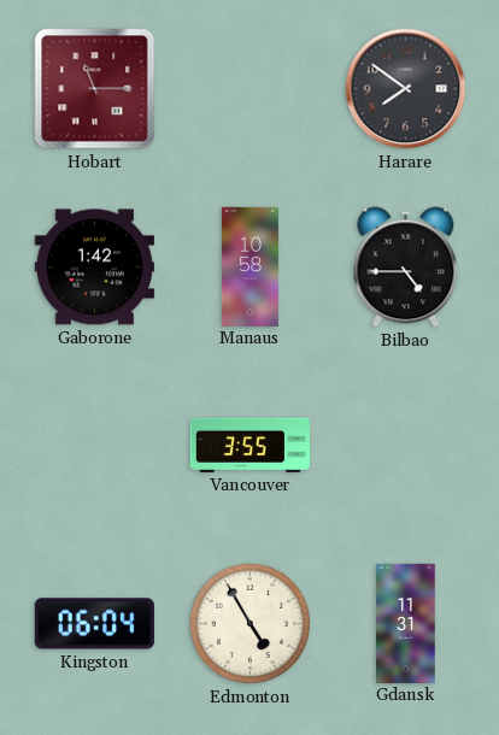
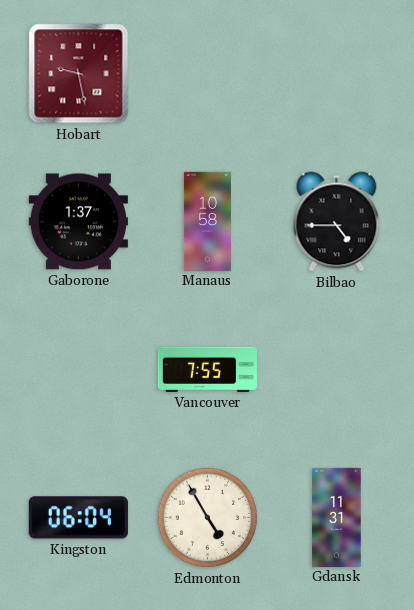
Hobart: 11:15 -> 9:28 (79, 74)
Harare: 7:51 -> none (406, 89)
Gaborone: 1:42 -> 1:37 (78, 222)
Vancouver: 3:55 -> 7:55 (207, 369)
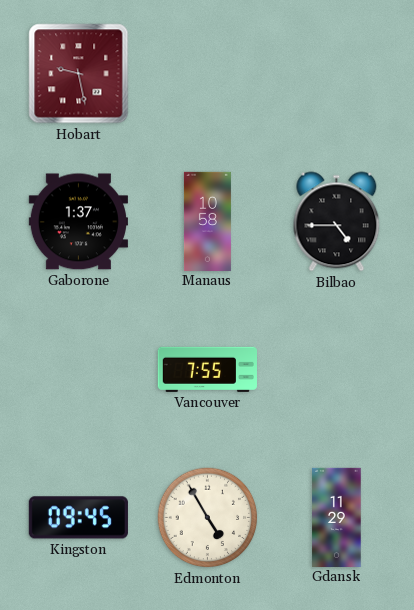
Kingston: 06:04 -> 09:45 (78, 518)
Gdansk: 11:31 -> 11:29 (337, 517)
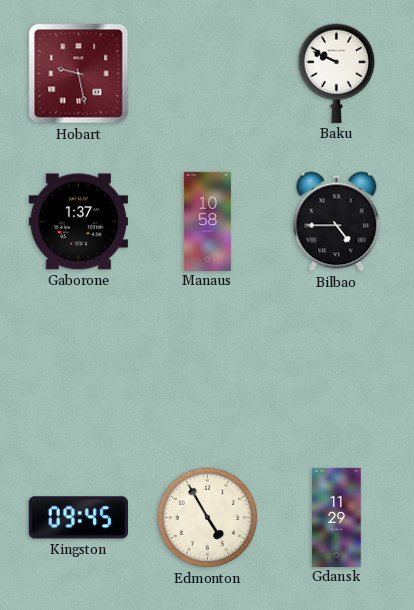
Baku: none -> 9:49 (337, 73)
Vancouver: 7:55 -> none (207, 369)
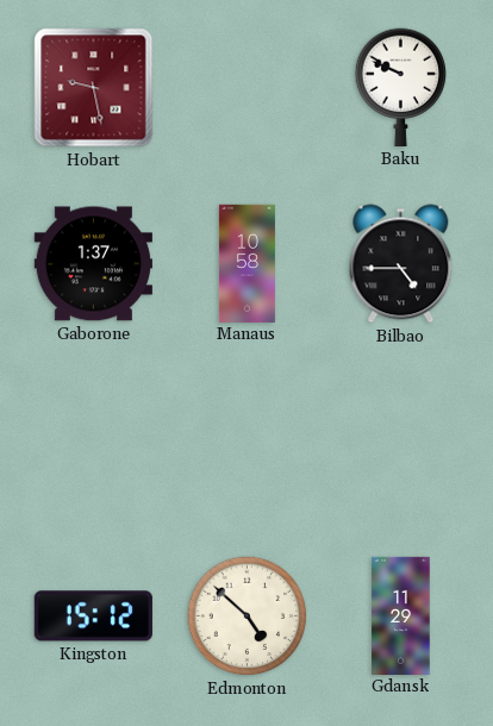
Kingston: 09:45 -> 15:12 (93, 617)
Edmonton: 4:55 -> 4:52 (248, 617)
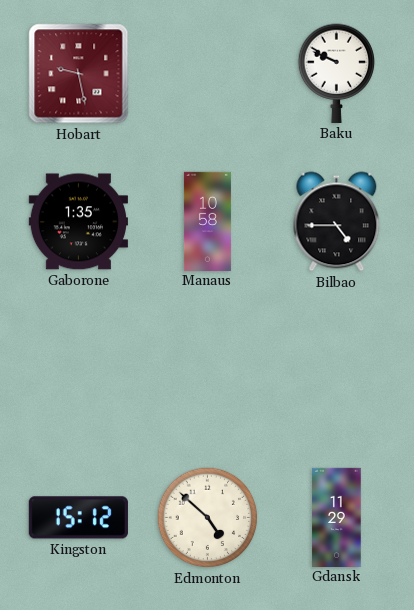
Gaborone: 1:37 -> 1:35 (78, 222)
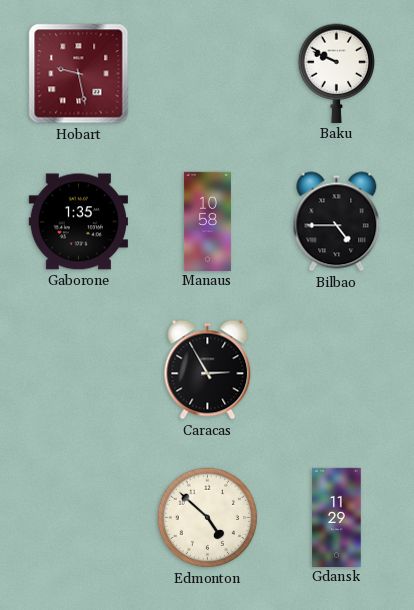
Caracas: none -> 2:55 (208, 370)
Kingston: 15:12 -> none (78, 518)
